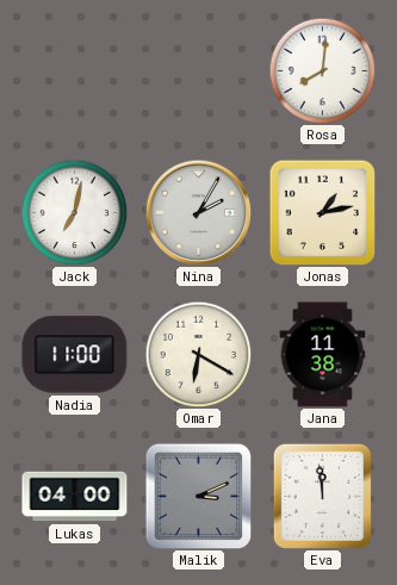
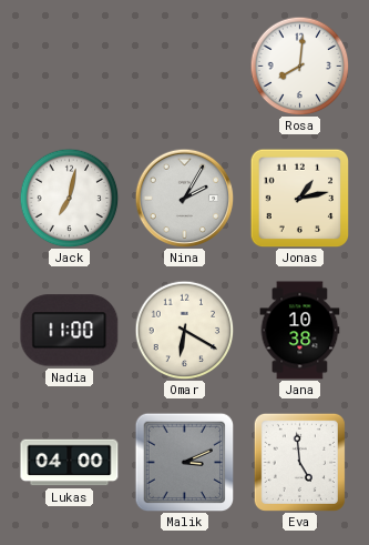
Jana: 11:38 -> 10:38 (300, 331)
Eva: 11:59 -> 4:59 (299, 462)
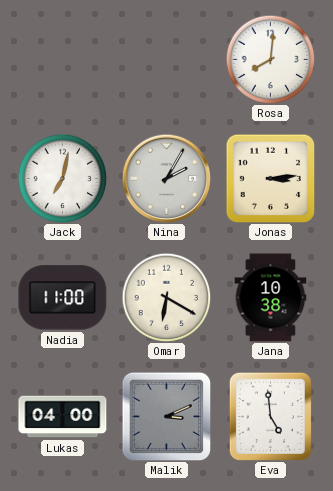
Jonas: 1:13 -> 3:14 (270, 178)
